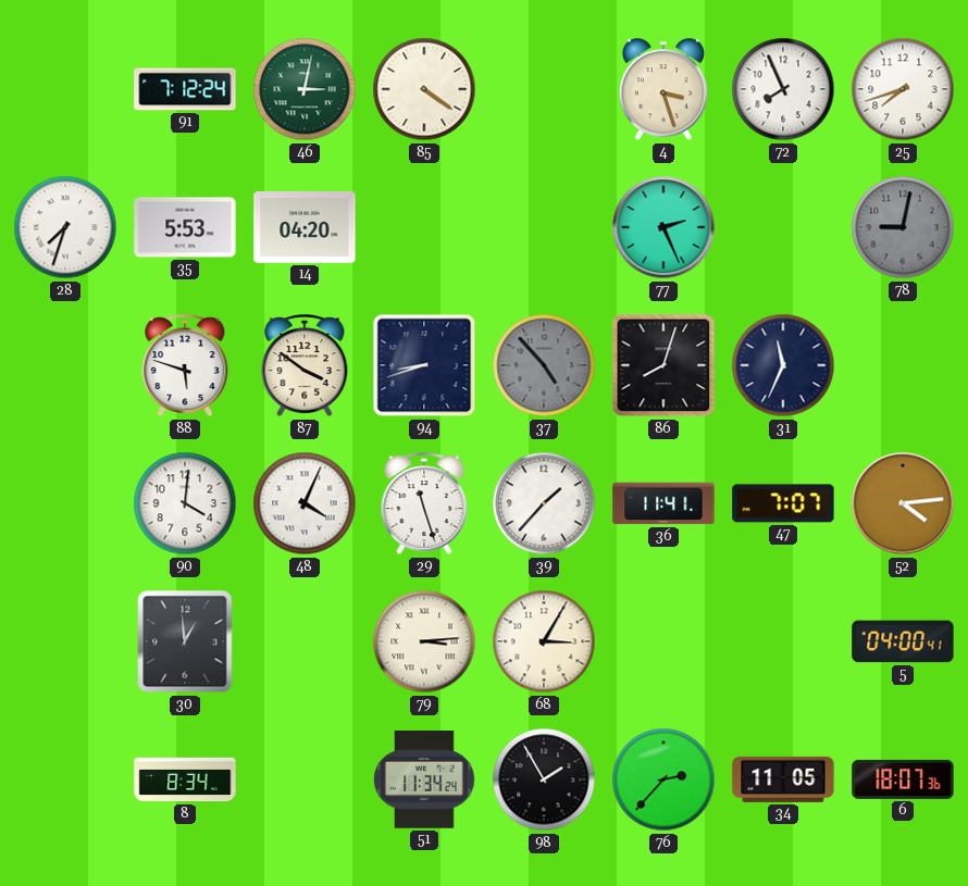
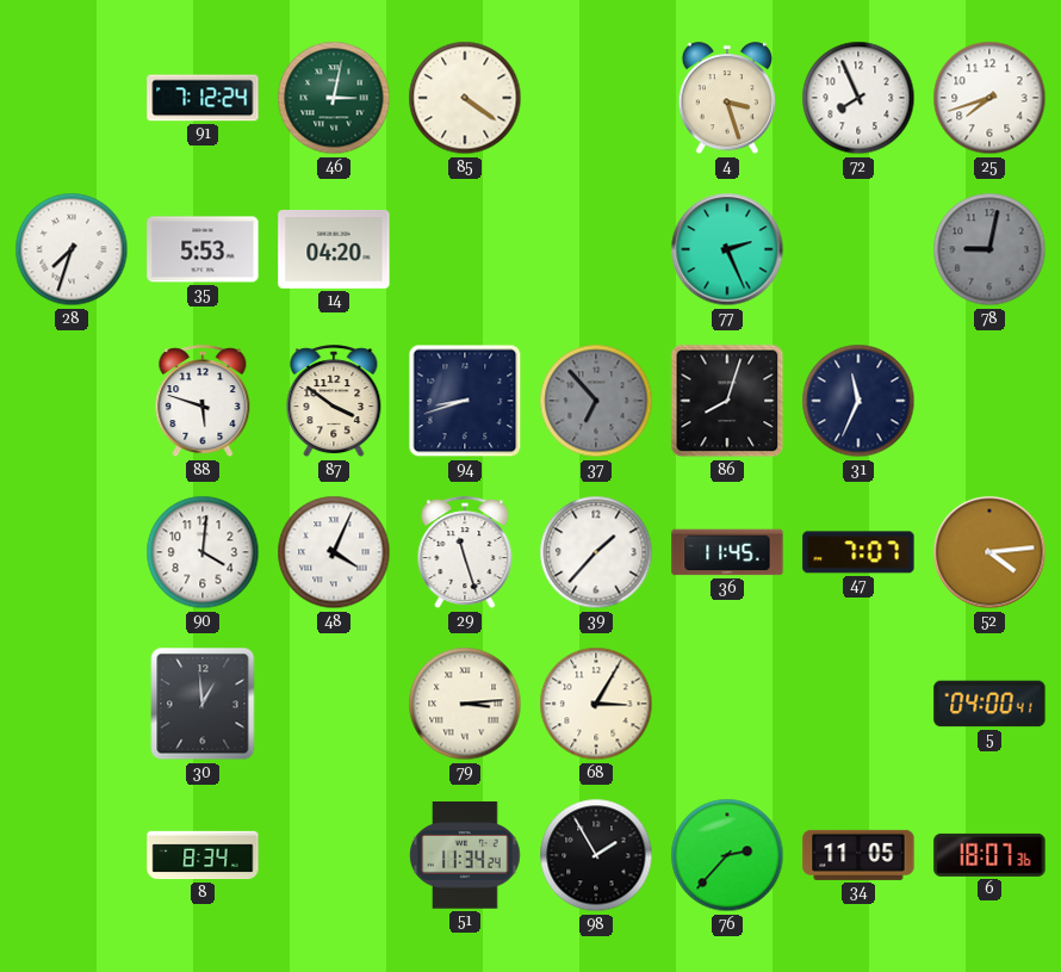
37: 4:53 -> 6:53 (596, 401)
36: 11:41 -> 11:45 (727, 552)
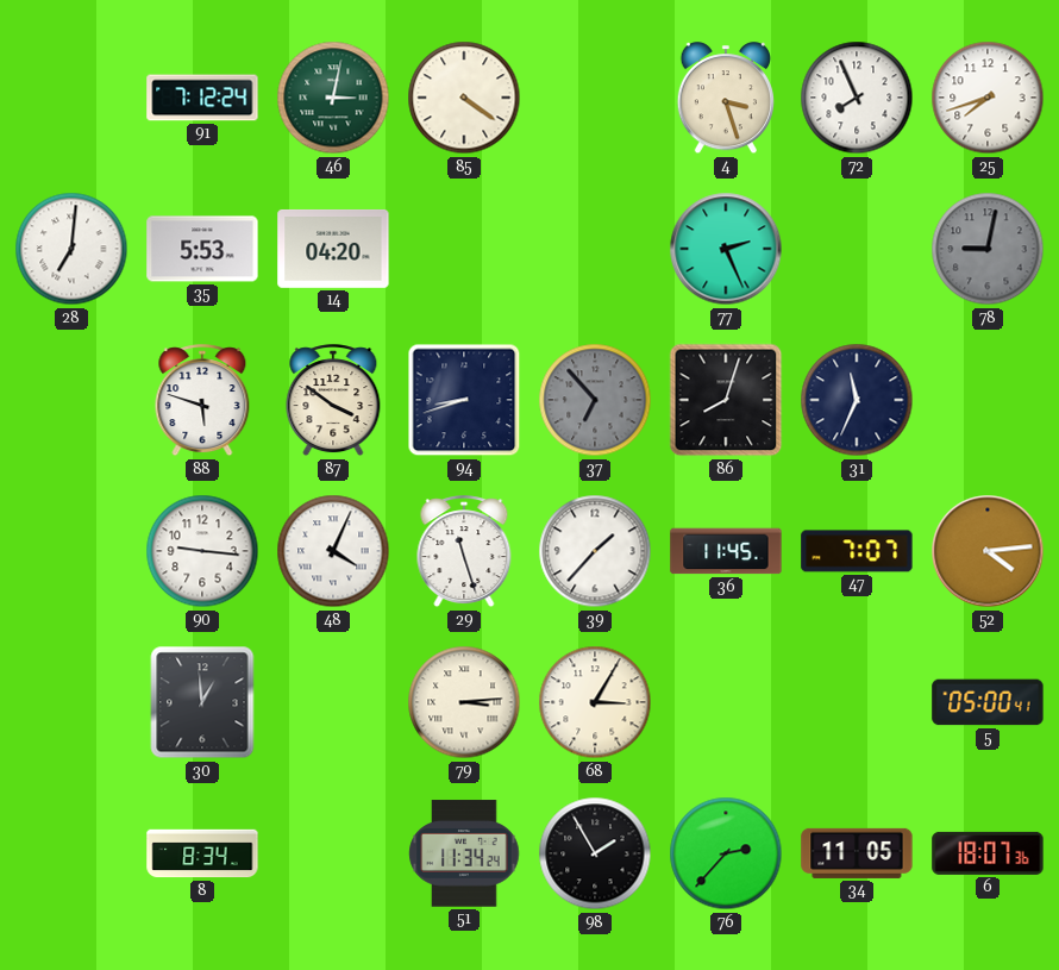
28: 7:33 -> 7:01 (71, 249)
90: 4:01 -> 9:16 (202, 551)
5: 04:00 -> 05:00 (988, 702)
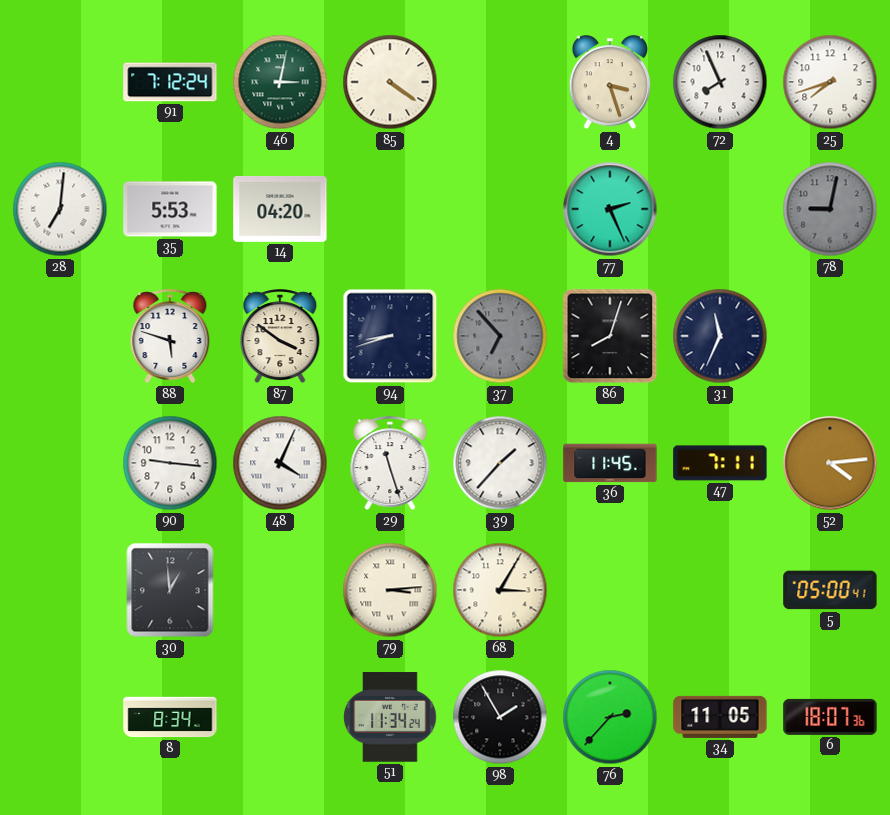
47: 7:07 -> 7:11 (720, 463)
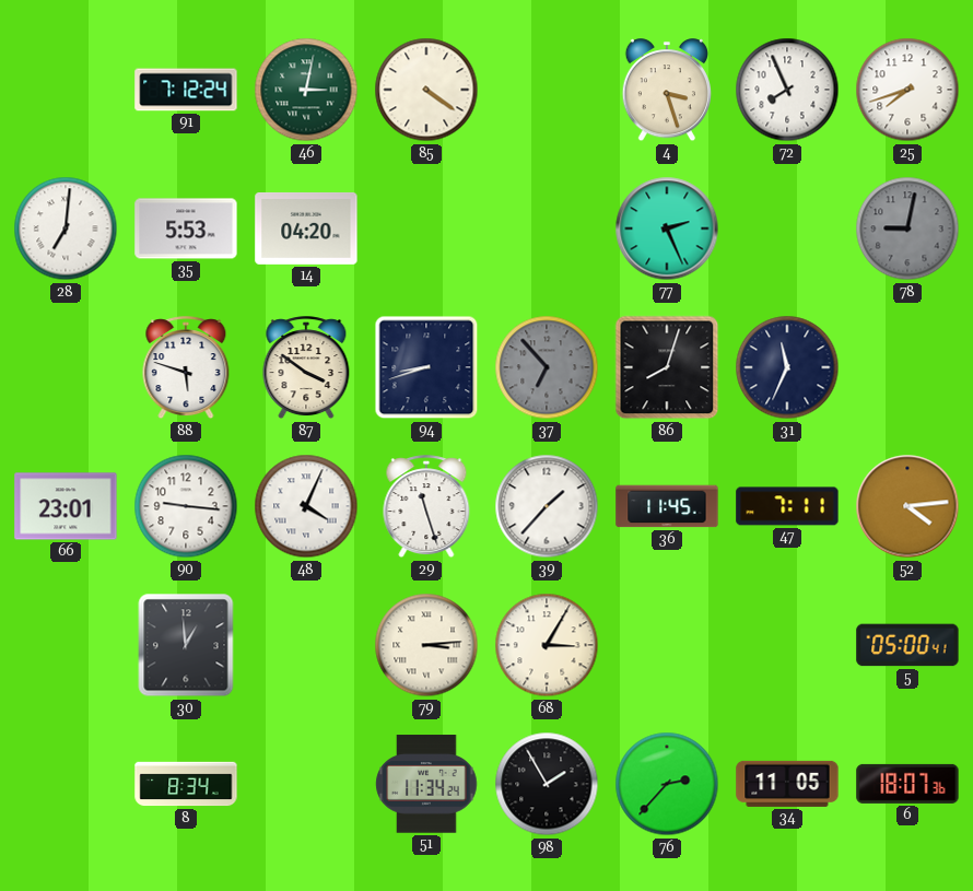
66: none -> 23:01 (66, 506)
